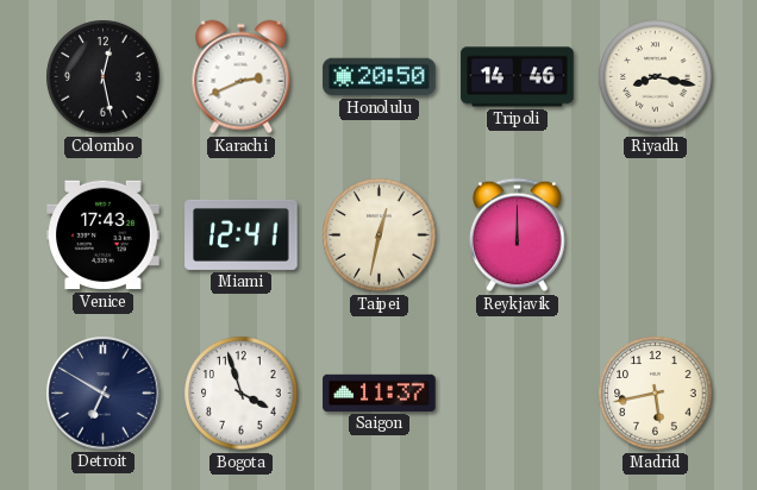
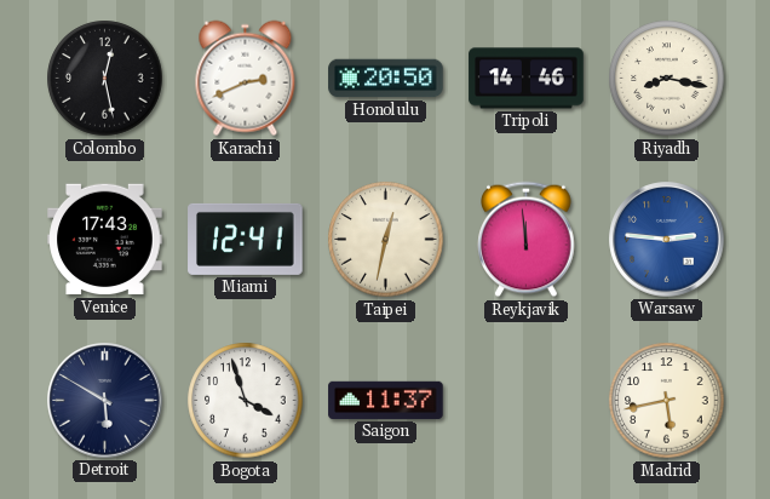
Reykjavik: 12:00 -> 11:59 (527, 240)
Warsaw: none -> 2:46 (667, 240)
Detroit: 6:50 -> 5:50 (105, 401)
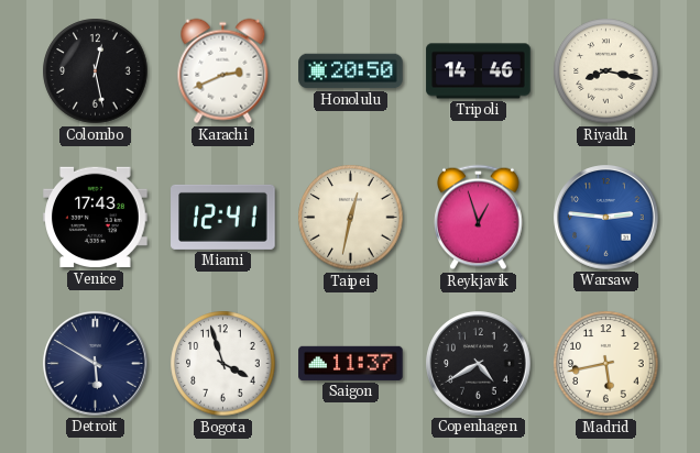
Reykjavik: 11:59 -> 12:57 (479, 218)
Copenhagen: none -> 4:40 (479, 364)
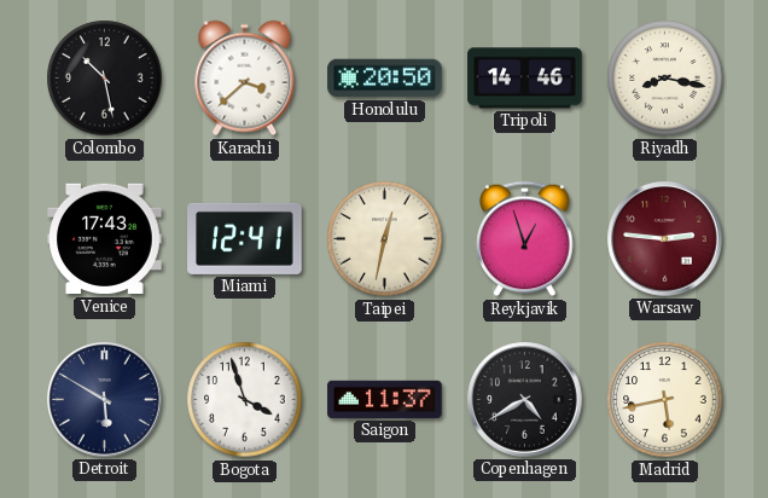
Colombo: 12:28 -> 10:28 (105, 79)
Karachi: 2:41 -> 3:38 (245, 79)
Warsaw dial: blue -> burgundy (665, 239)
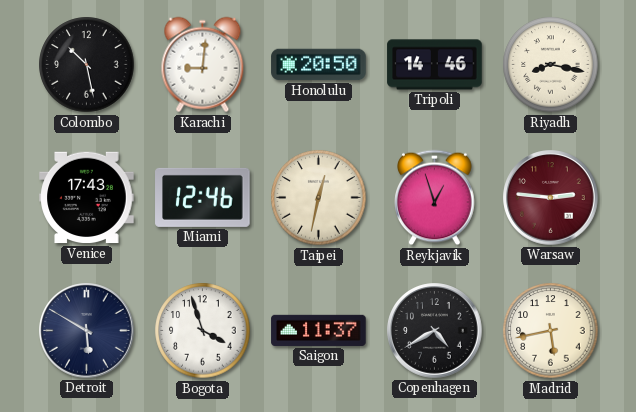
Karachi: 3:38 -> 9:01 (203, 65)
Miami: 12:41 -> 12:46 (203, 197)
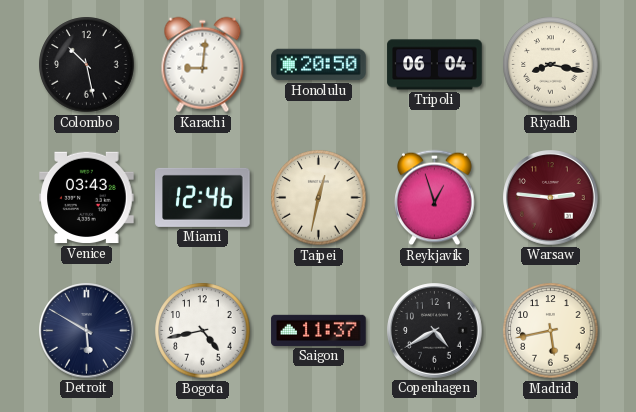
Tripoli: 14:46 -> 06:04 (435, 65)
Venice: 17:43 -> 03:43 (87, 198)
Bogota: 3:57 -> 4:43 (203, 331)
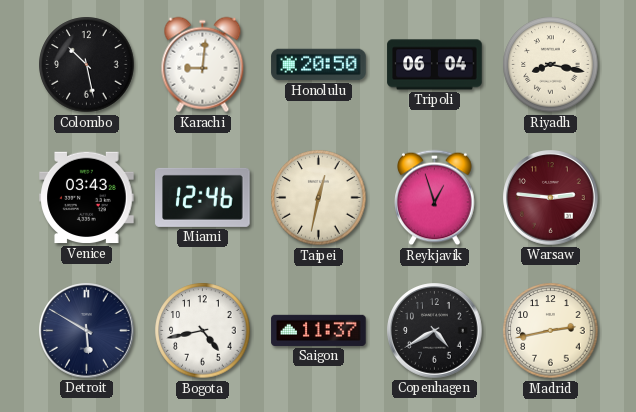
Madrid: 5:43 -> 2:43 (551, 331)
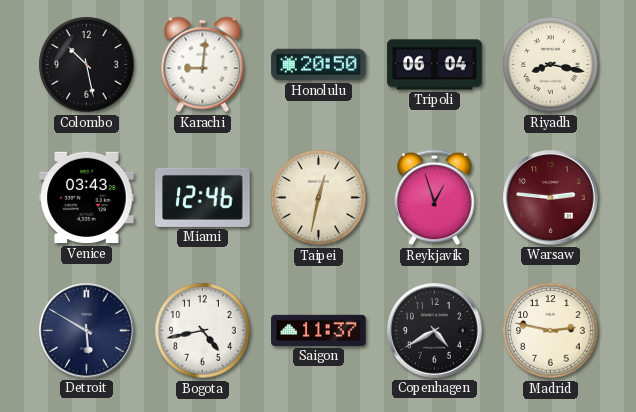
Madrid: 2:43 -> 2:47 (551, 331)
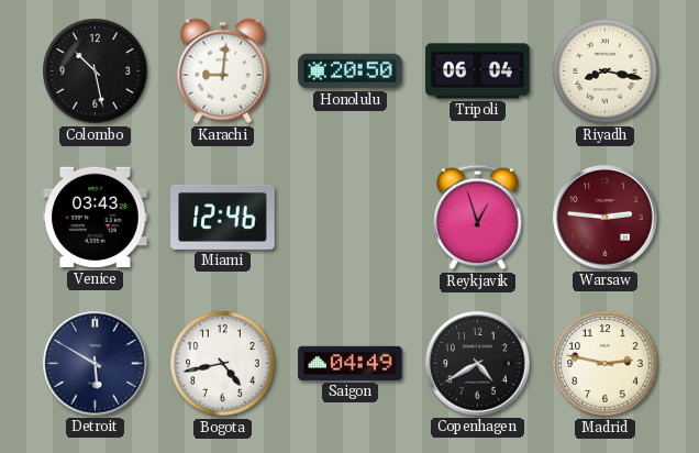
Taipei: 12:32 -> none (319, 198)
Saigon: 11:37 -> 04:49 (351, 363)
